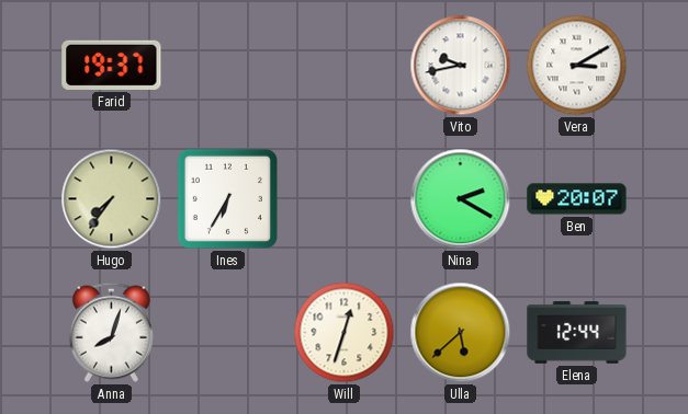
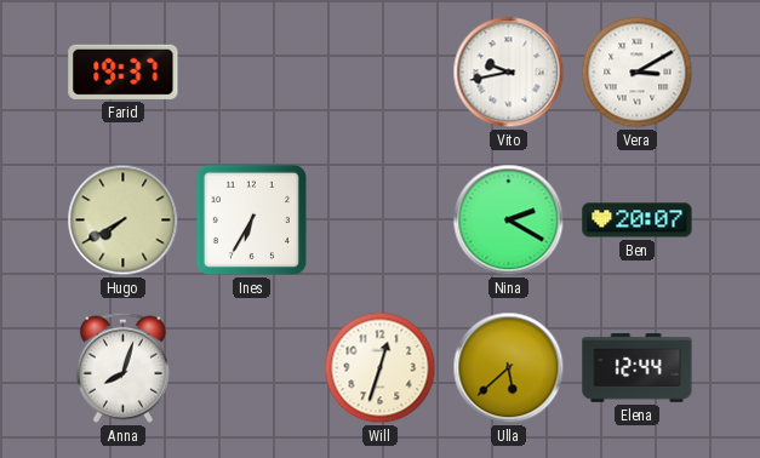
Hugo: 7:36 -> 7:40 (124, 221)
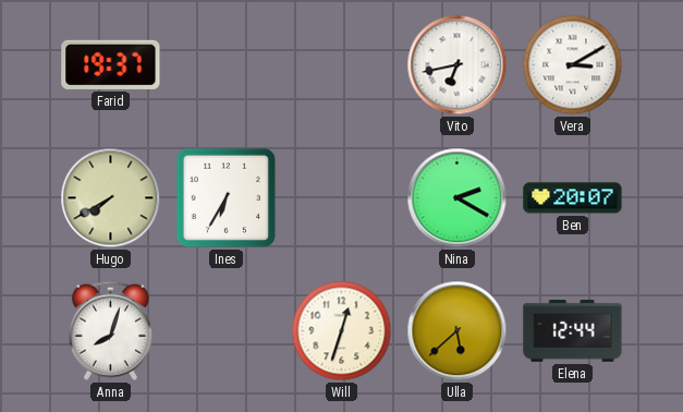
Vito: 9:43 -> 6:43 (458, 65)
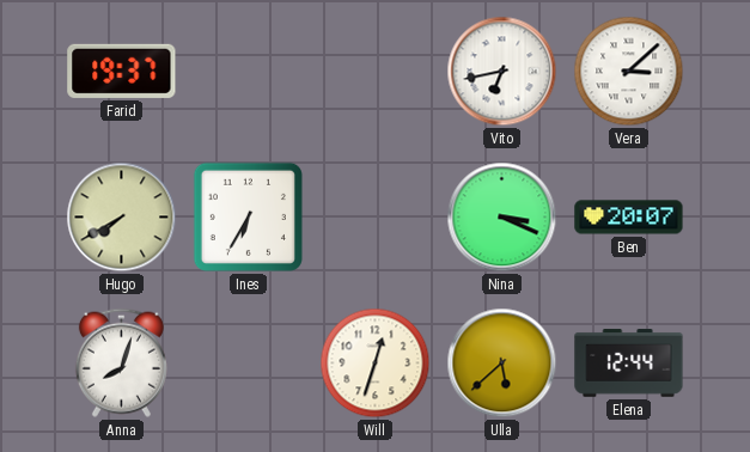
Vera: 3:10 -> 3:08 (629, 72)
Nina: 2:20 -> 3:19 (502, 218)
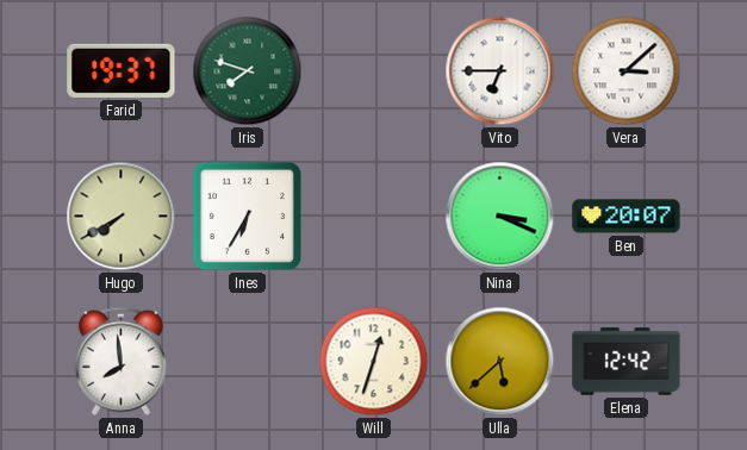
Iris: none -> 7:48 (248, 71)
Vito: 6:43 -> 6:45 (500, 71)
Anna: 8:03 -> 7:59 (120, 361)
Elena: 12:44 -> 12:42 (627, 362)
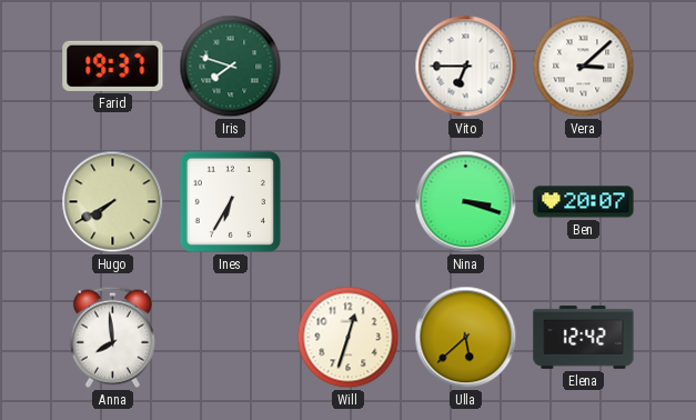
Nina: 3:19 -> 3:18 (466, 202)
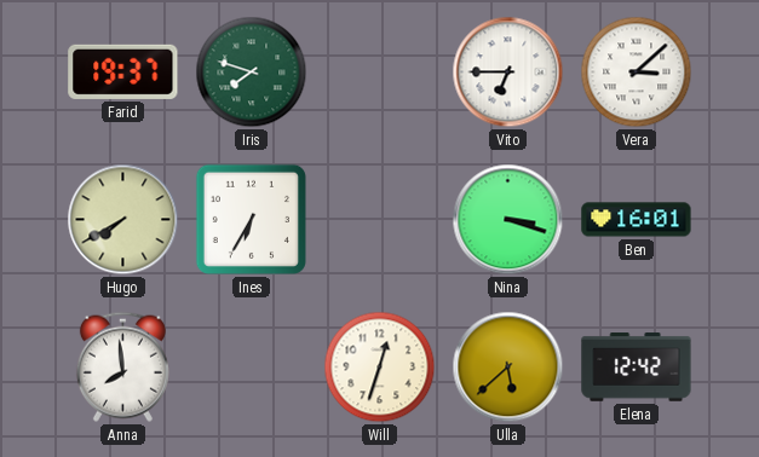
Ben: 20:07 -> 16:01 (637, 220)
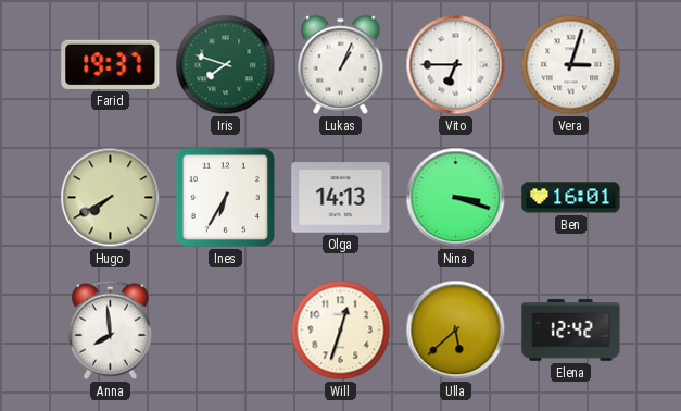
Lukas: none -> 1:04 (341, 64)
Vera: 3:08 -> 3:03 (571, 65)
Olga: none -> 14:13 (341, 198)
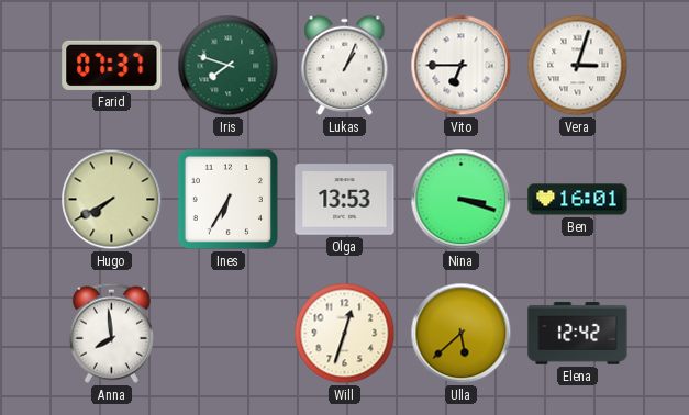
Farid: 19:37 -> 07:37 (112, 65)
Olga: 14:13 -> 13:53 (345, 200)
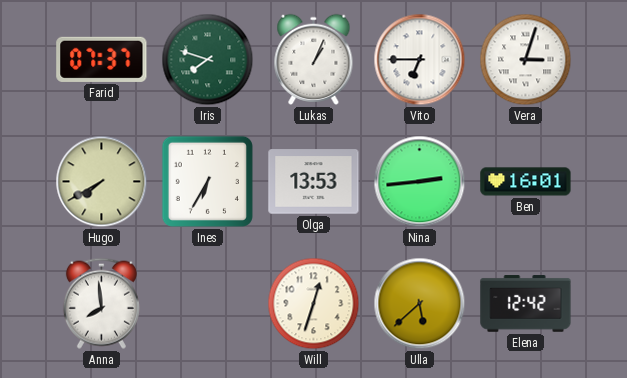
Nina: 3:18 -> 2:44 (420, 182)
